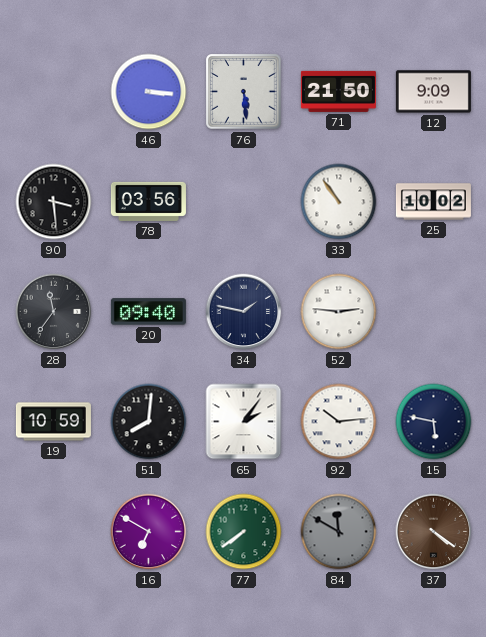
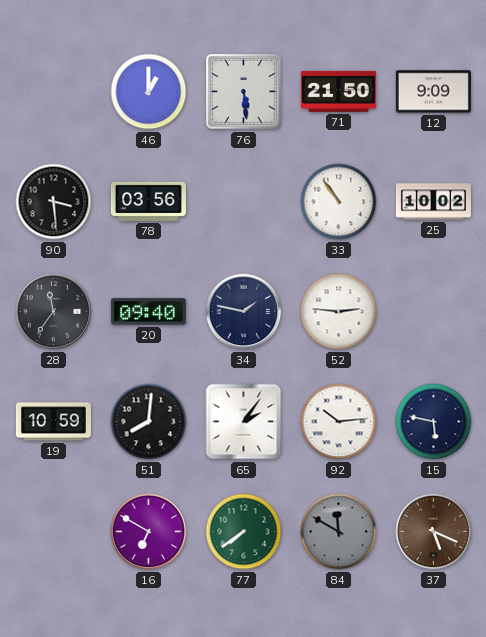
46: 3:16 -> 1:00 (149, 92)
37: 4:21 -> 5:19 (434, 532)
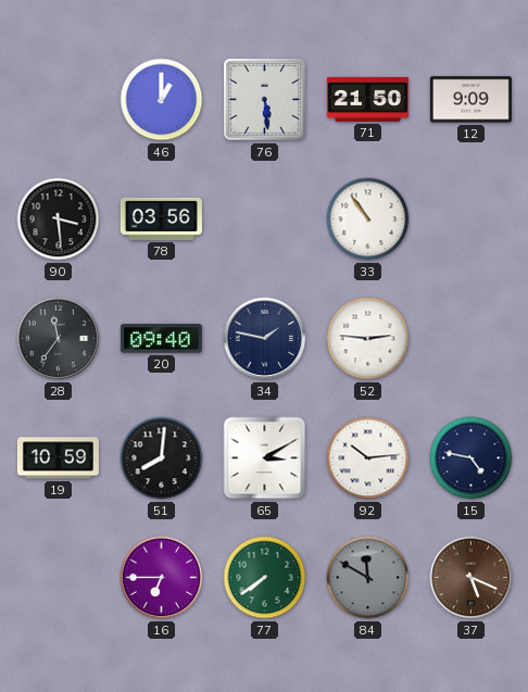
25: 10:02 -> none (433, 202)
65: 2:06 -> 3:10 (265, 458)
15: 5:47 -> 4:47 (472, 458)
16: 6:50 -> 6:45 (162, 578)
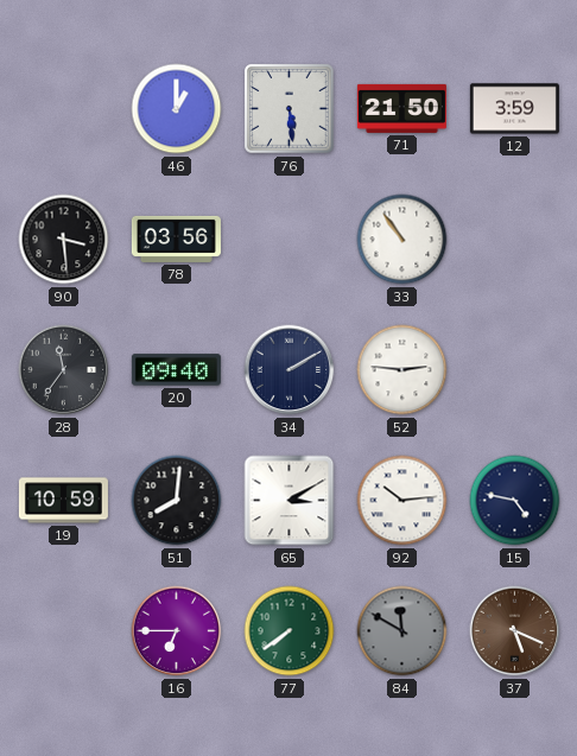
12: 9:09 -> 3:59 (514, 109)
34: 1:47 -> 2:10 (290, 370)
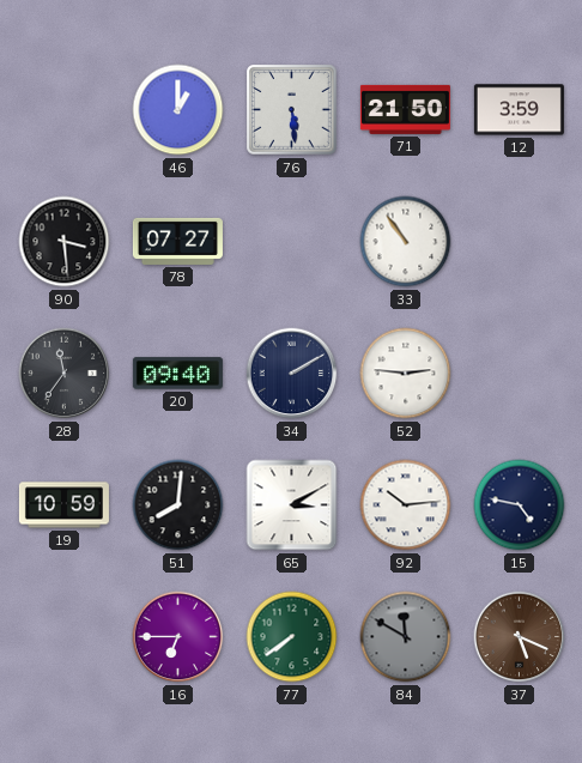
78: 03:56 -> 07:27 (177, 241)
